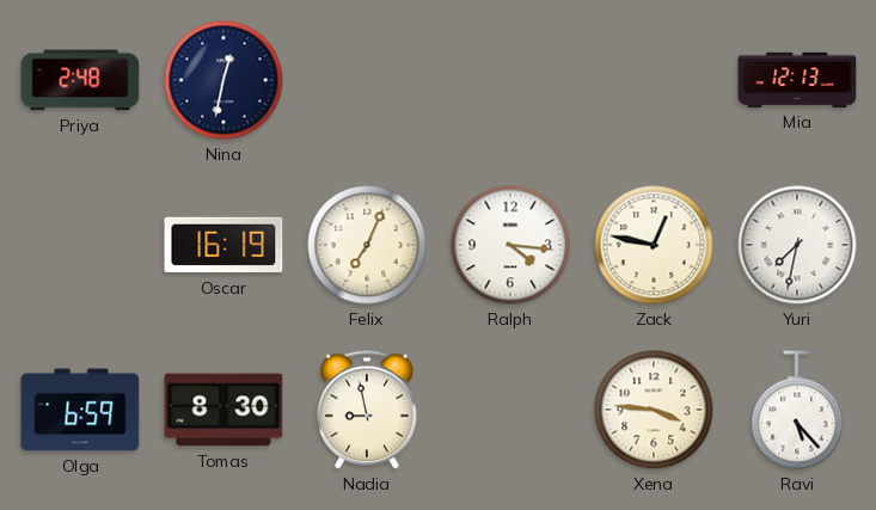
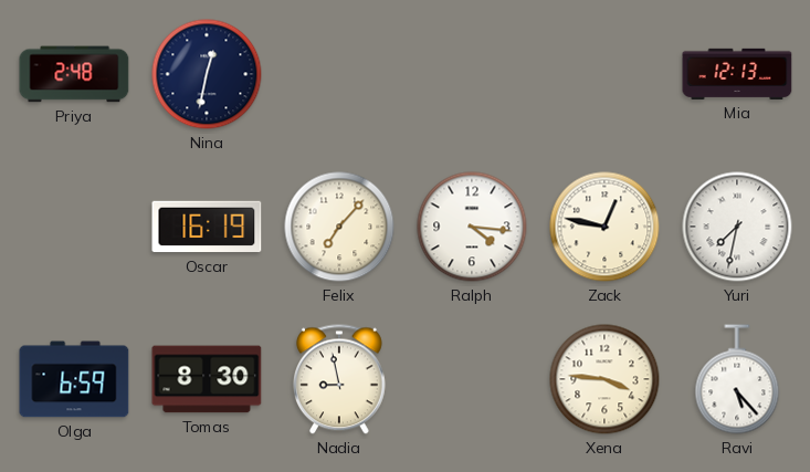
Felix: 7:04 -> 7:07 (339, 227)
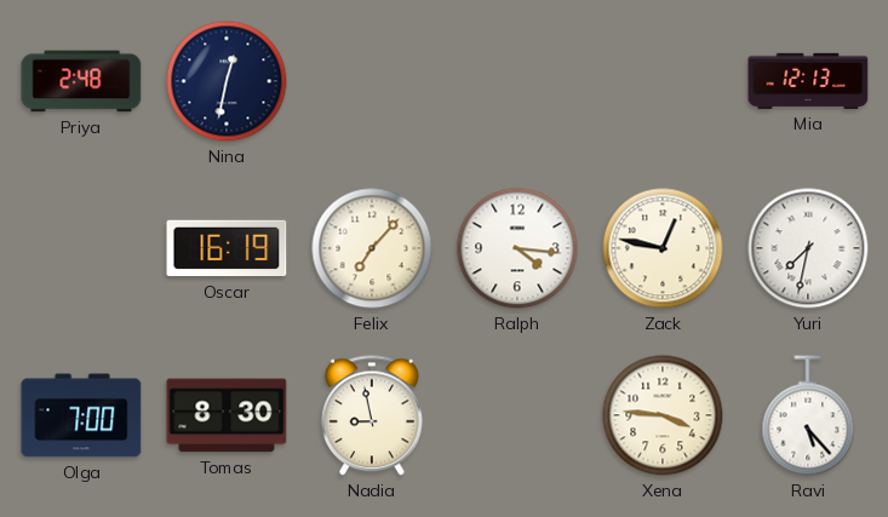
Olga: 6:59 -> 7:00 (81, 415)
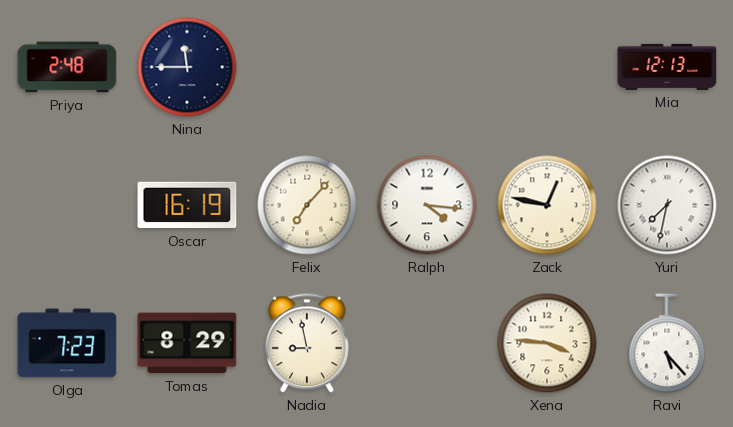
Nina: 12:32 -> 11:45 (187, 67)
Olga: 7:00 -> 7:23 (67, 343)
Tomas: 8:30 -> 8:29 (187, 343)
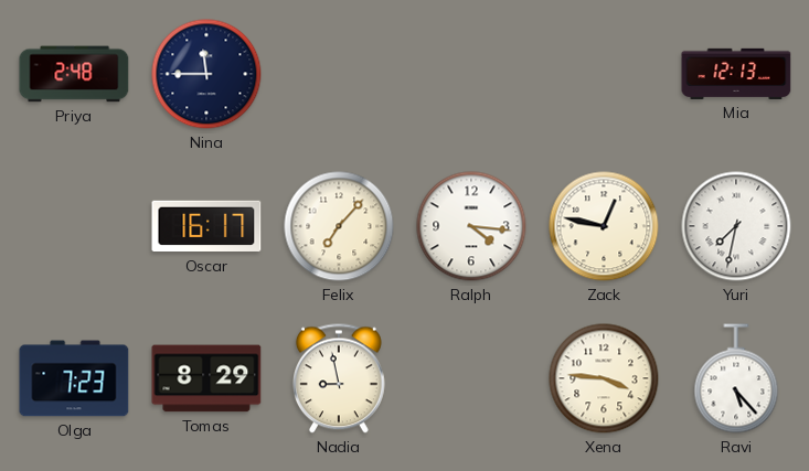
Oscar: 16:19 -> 16:17 (206, 226)
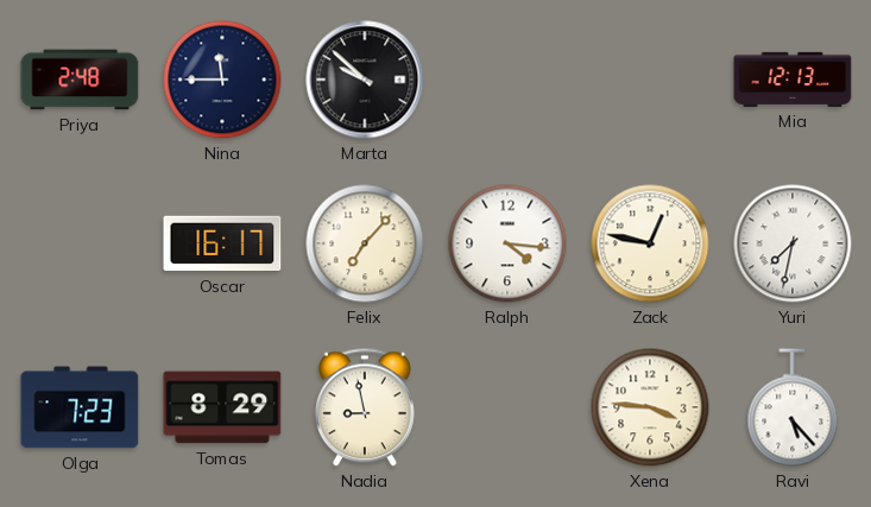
Marta: none -> 9:52 (365, 80)
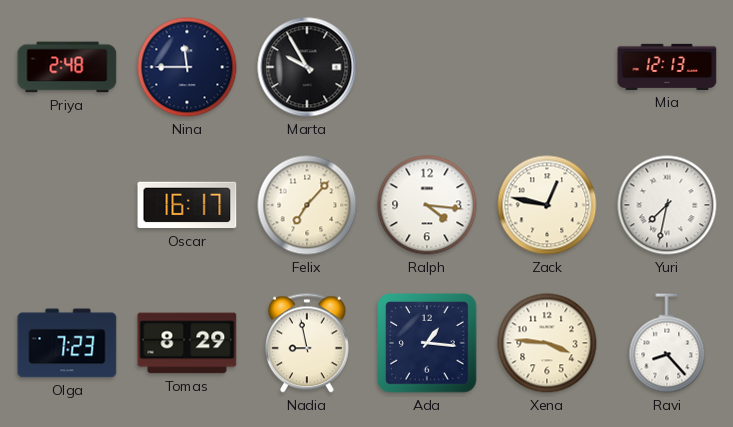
Marta: 9:52 -> 9:55 (307, 67)
Ada: none -> 1:16 (427, 343)
Ravi: 5:23 -> 8:23 (667, 343)
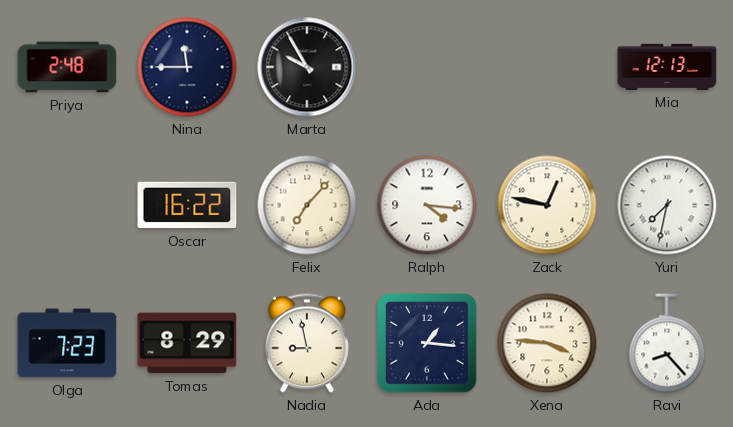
Oscar: 16:17 -> 16:22 (187, 205)
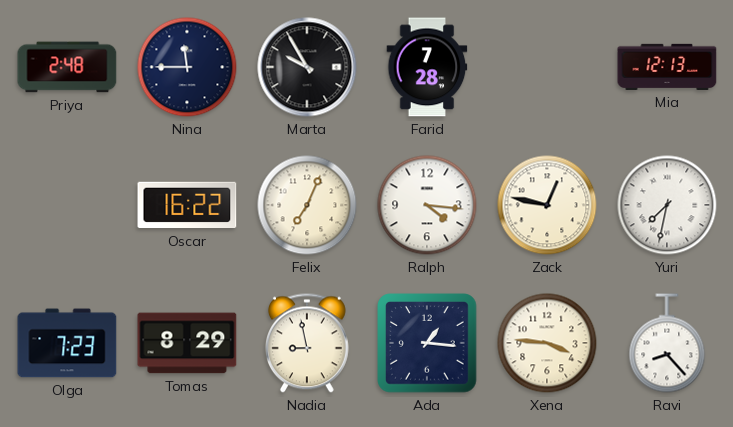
Farid: none -> 7:28 (427, 67)
Felix: 7:07 -> 7:04 (307, 205)
